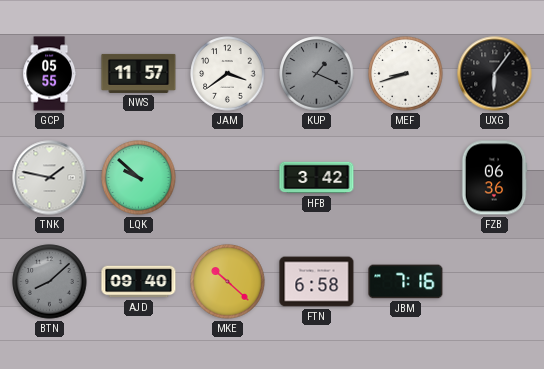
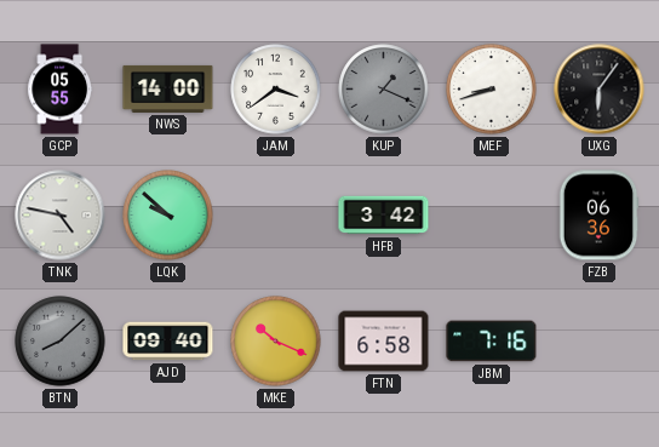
NWS: 11:57 -> 14:00 (168, 88)
TNK: 1:47 -> 4:47 (61, 216)
MKE: 10:22 -> 10:19 (276, 342)
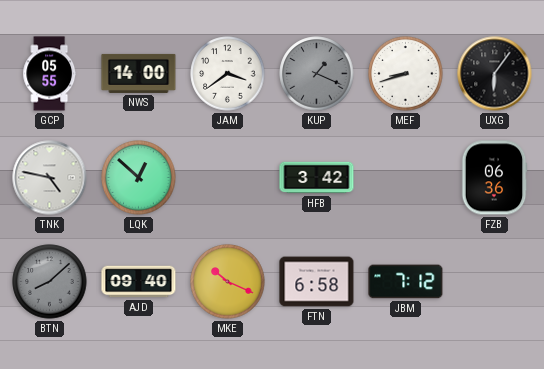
LQK: 9:52 -> 12:52 (139, 178)
JBM: 7:16 -> 7:12 (406, 282)
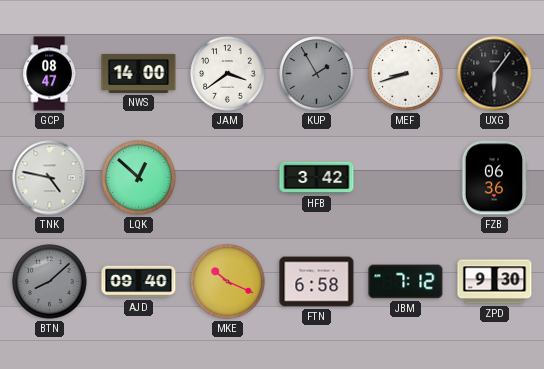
GCP: 05:55 -> 08:47 (50, 74)
KUP: 1:19 -> 1:55 (317, 74)
ZPD: none -> 9:30 (495, 282)
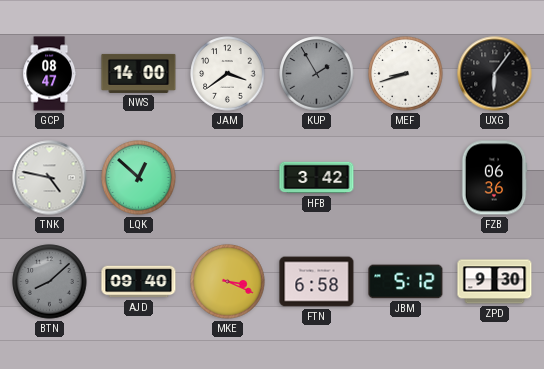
MKE: 10:19 -> 3:19 (228, 282)
JBM: 7:12 -> 5:12 (406, 282)
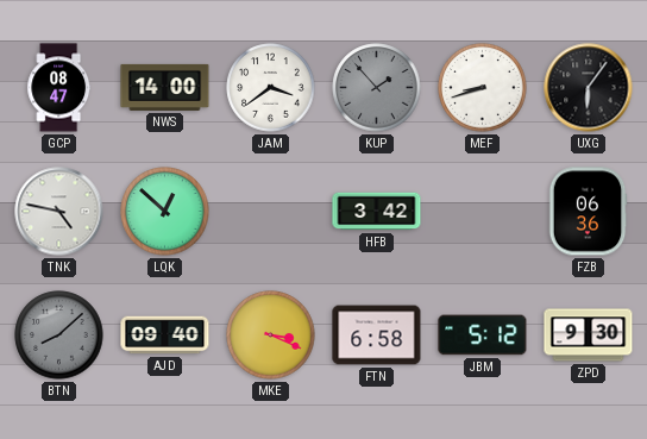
KUP: 1:55 -> 1:53 (377, 88)
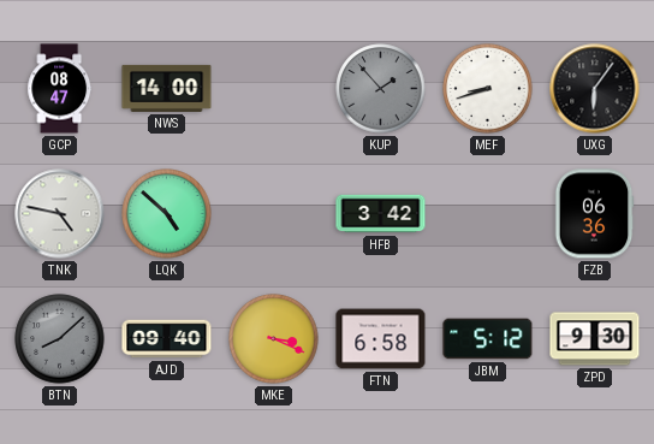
JAM: 3:39 -> none (271, 88)
LQK: 12:52 -> 4:52 (167, 214)
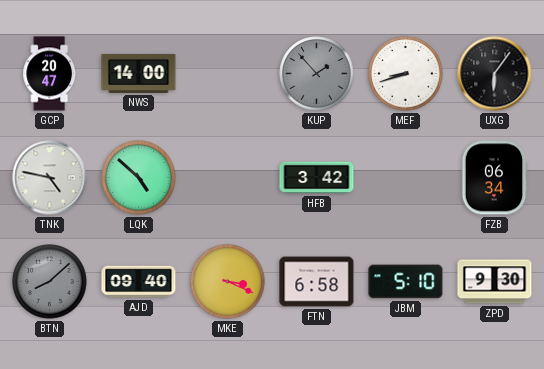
GCP: 08:47 -> 20:47 (50, 74)
FZB: 06:36 -> 06:34 (494, 178)
JBM: 5:12 -> 5:10 (406, 282)
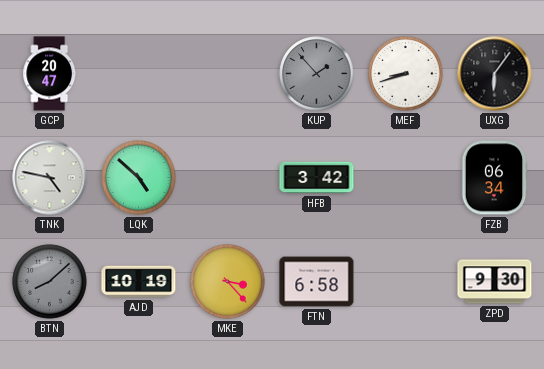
NWS: 14:00 -> none (139, 73)
AJD: 09:40 -> 10:19 (139, 282)
MKE: 3:19 -> 3:23 (228, 282)
JBM: 5:10 -> none (406, 282)
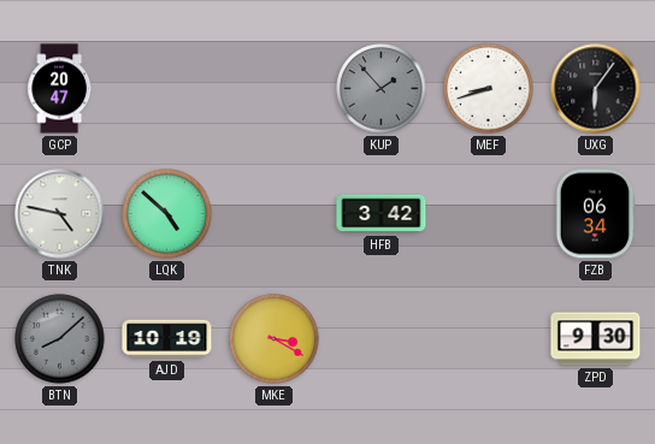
MKE: 3:23 -> 3:20 (275, 339)
FTN: 6:58 -> none (317, 282)
